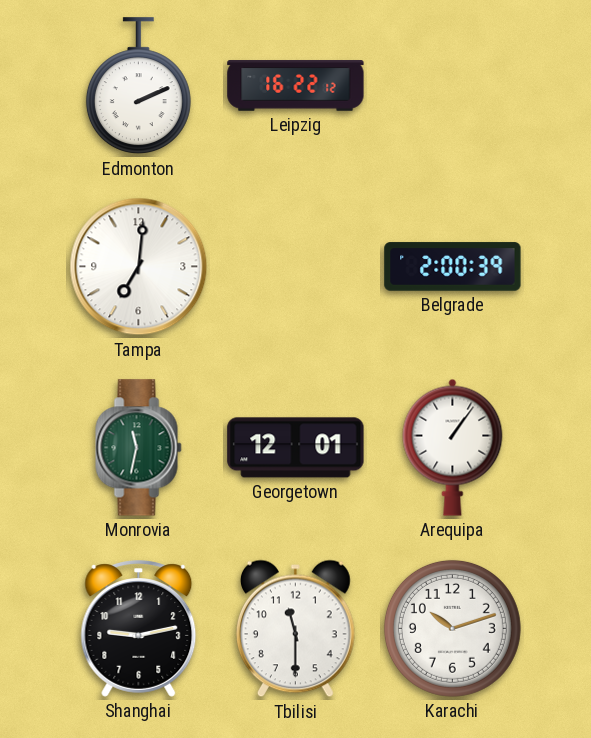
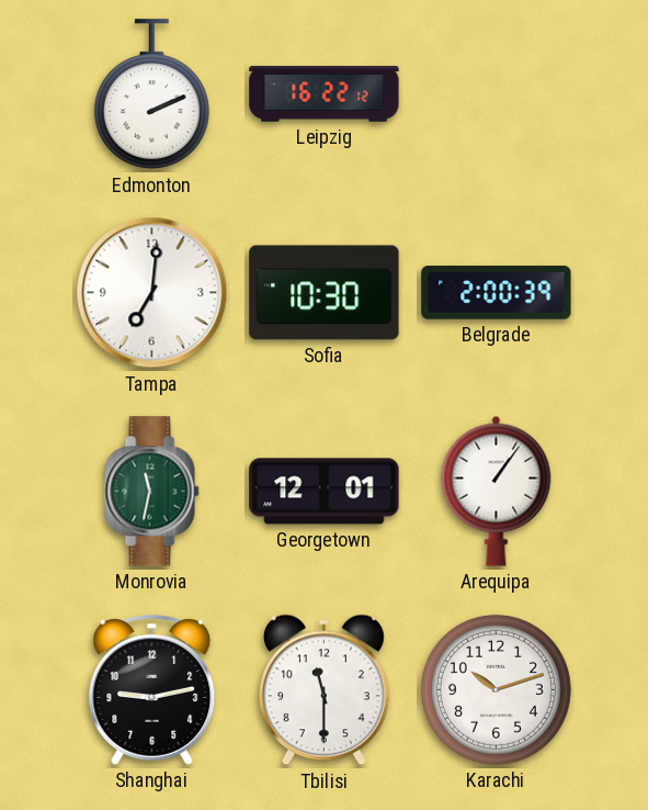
Sofia: none -> 10:30 (325, 293)
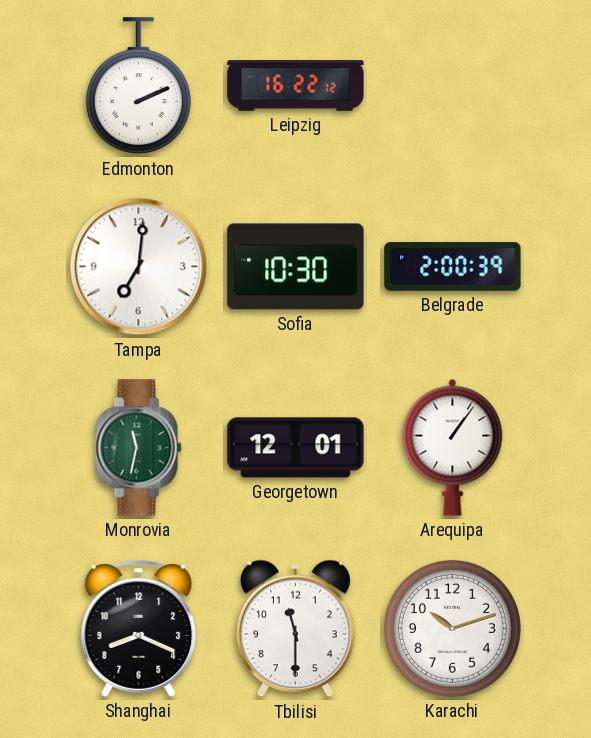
Shanghai: 9:13 -> 8:19 (139, 629)
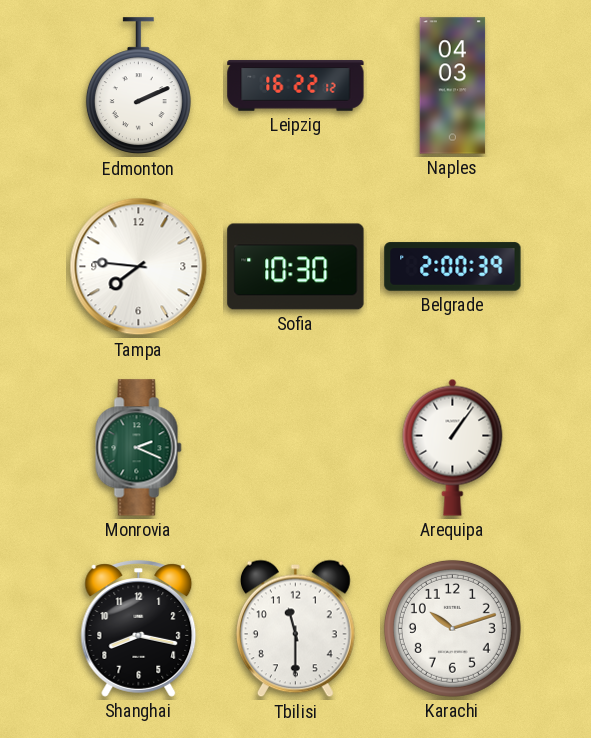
Naples: none -> 04:03 (453, 86)
Tampa: 7:01 -> 7:46 (139, 267)
Monrovia: 11:32 -> 2:19 (139, 448)
Georgetown: 12:01 -> none (296, 448)
Shanghai: 8:19 -> 8:17 (139, 629)
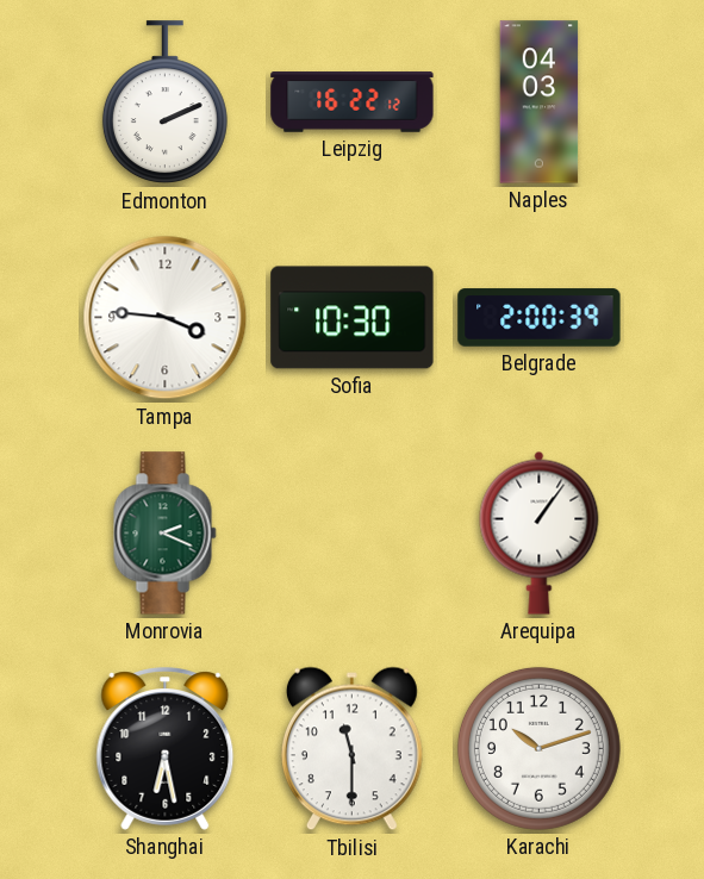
Tampa: 7:46 -> 3:46 (166, 318)
Shanghai: 8:17 -> 6:28 (166, 749)
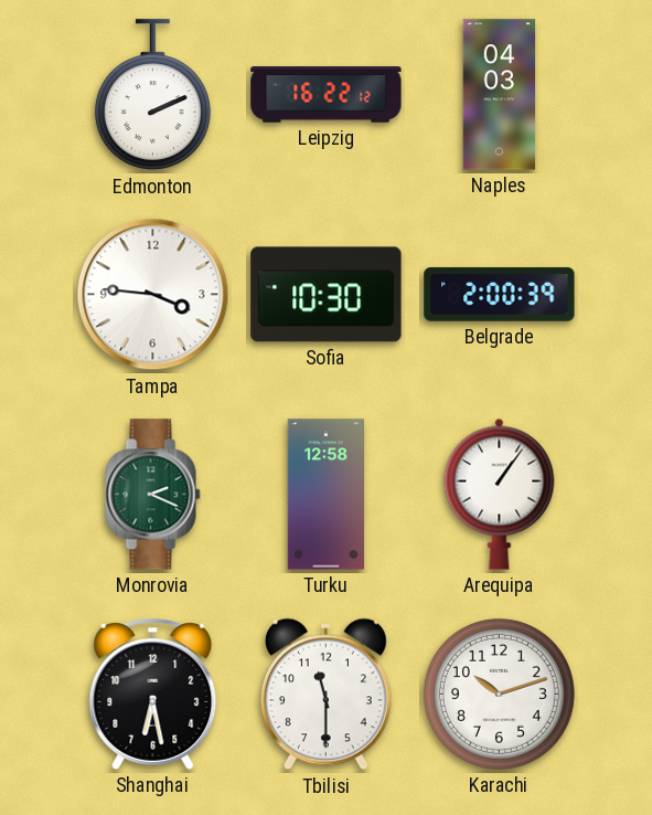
Turku: none -> 12:58 (325, 495)
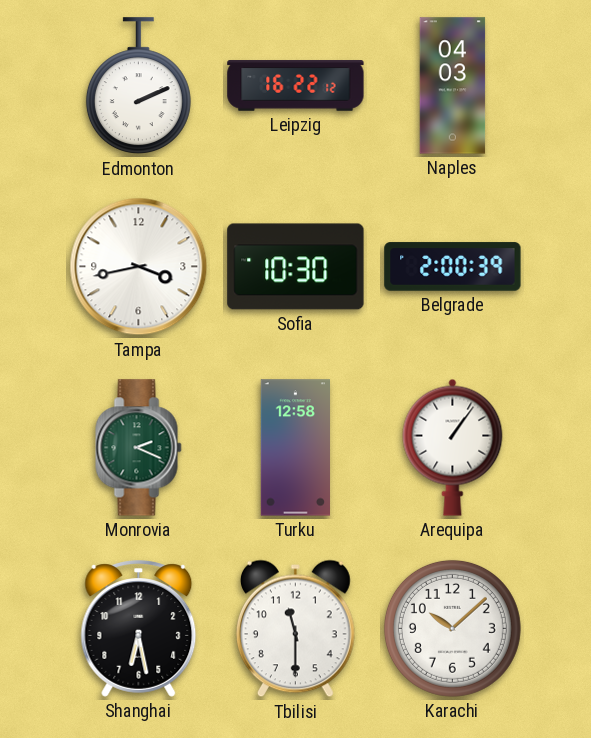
Tampa: 3:46 -> 3:43 (139, 267)
Karachi: 10:12 -> 10:08 (452, 628)
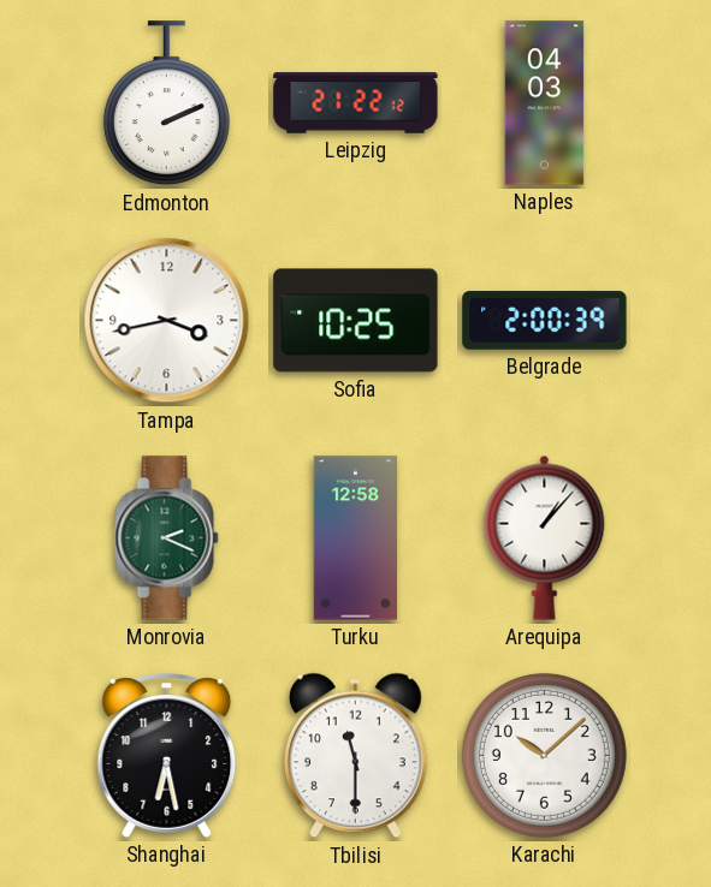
Leipzig: 16:22 -> 21:22 (356, 103)
Sofia: 10:30 -> 10:25 (356, 321)
Arequipa: 1:06 -> 1:07 (545, 537)
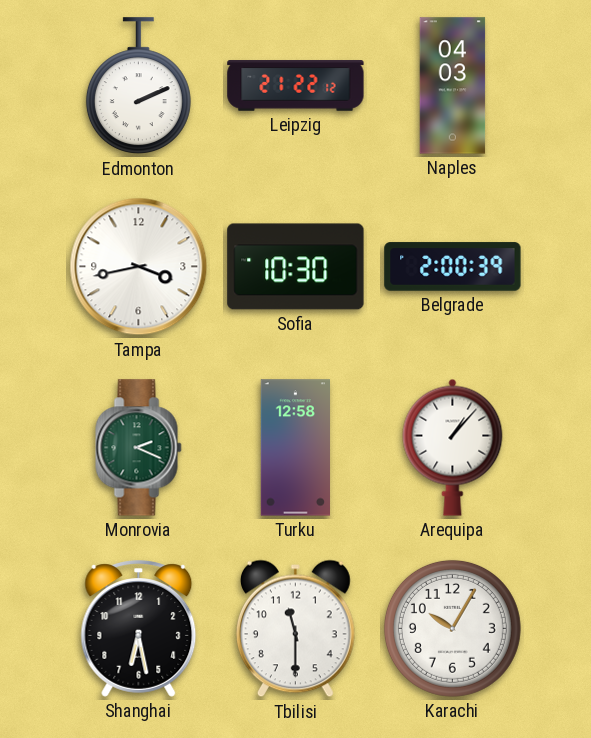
Sofia: 10:25 -> 10:30 (296, 267)
Karachi: 10:08 -> 10:05 (452, 628)
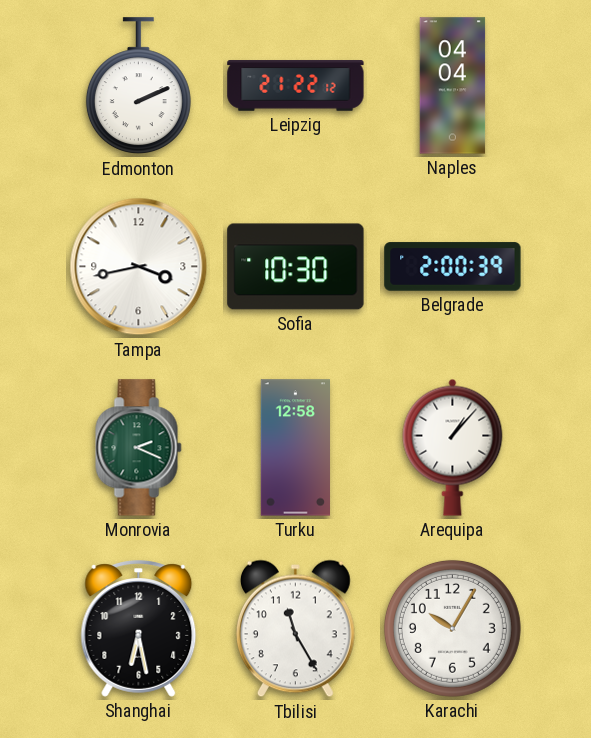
Naples: 04:03 -> 04:04 (453, 86)
Tbilisi: 11:30 -> 11:25 (295, 629)
